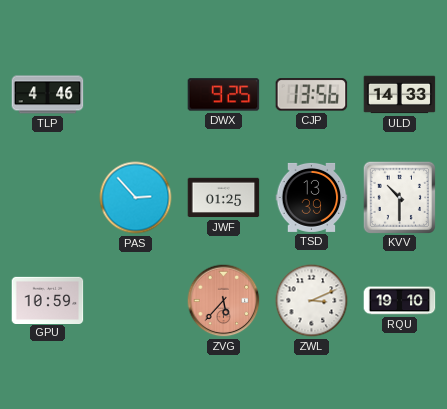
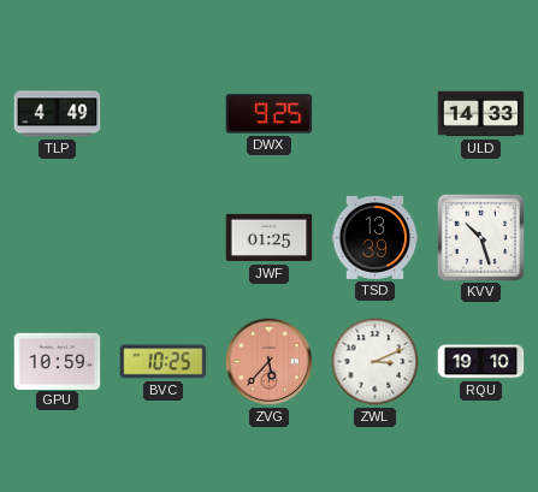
TLP: 4:46 -> 4:49 (58, 114)
CJP: 13:56 -> none (312, 95)
PAS: 2:53 -> none (136, 198)
KVV: 10:30 -> 10:27 (480, 237)
BVC: none -> 10:25 (164, 362)
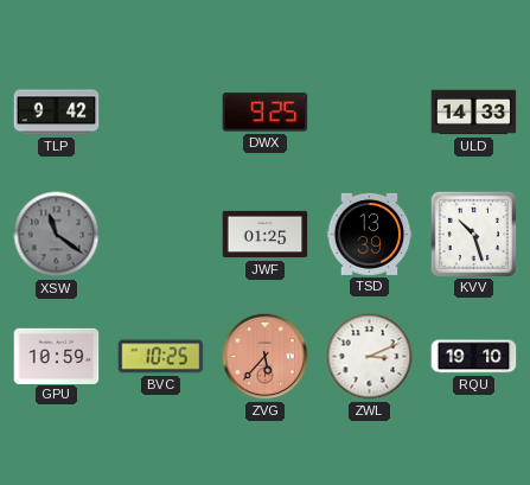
TLP: 4:49 -> 9:42 (57, 113)
XSW: none -> 11:21 (57, 235)
